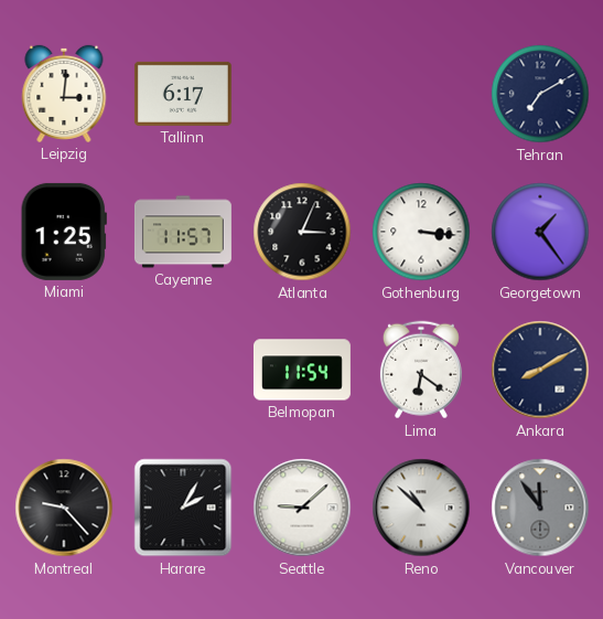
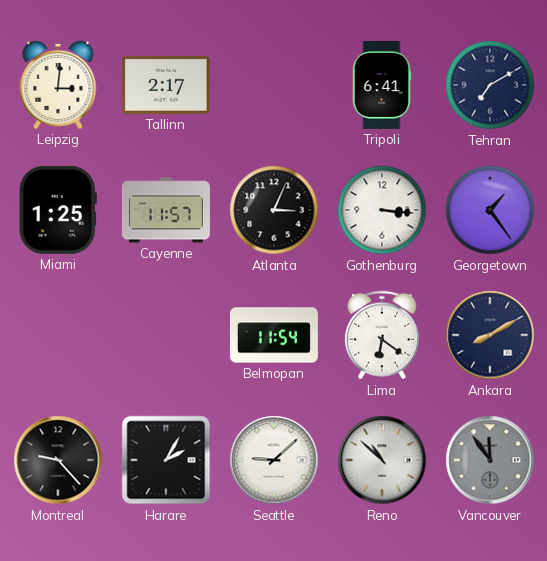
Tallinn: 6:17 -> 2:17 (166, 85)
Tripoli: none -> 6:41 (382, 85)
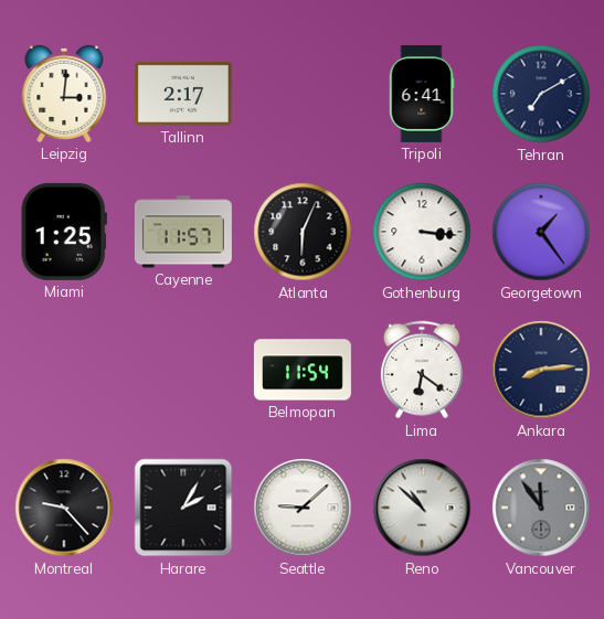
Atlanta: 3:04 -> 6:04 (303, 232)
Ankara: 8:10 -> 8:14 (541, 370)
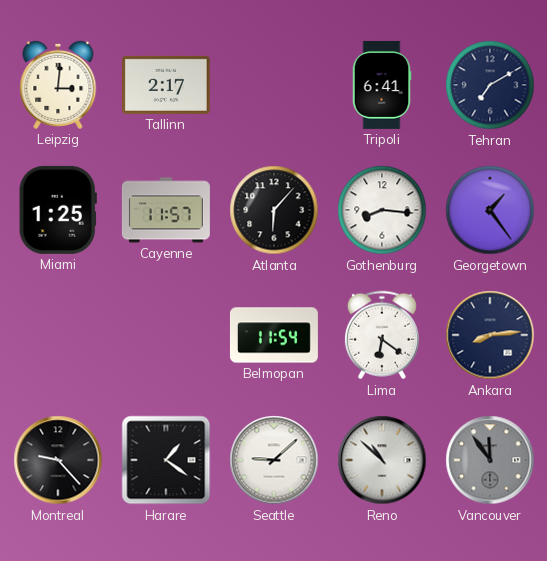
Atlanta: 6:04 -> 6:07 (274, 210)
Gothenburg: 3:16 -> 8:16 (382, 210)
Harare: 2:05 -> 1:21 (166, 460)
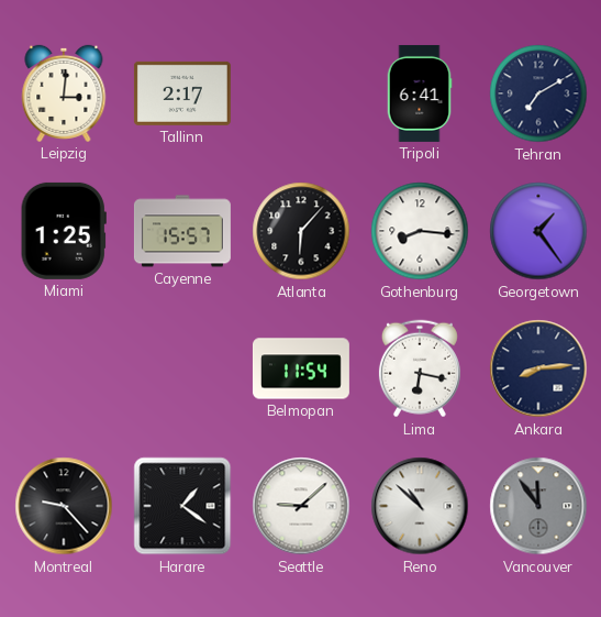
Cayenne: 11:57 -> 15:57 (182, 231)
Lima: 6:21 -> 6:17 (420, 368)
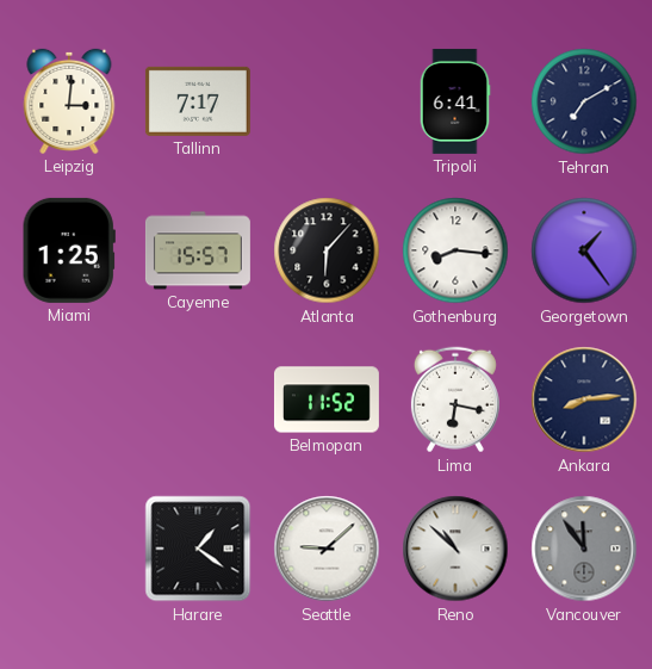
Tallinn: 2:17 -> 7:17 (198, 101)
Belmopan: 11:54 -> 11:52 (327, 399)
Montreal: 9:23 -> none (64, 506)
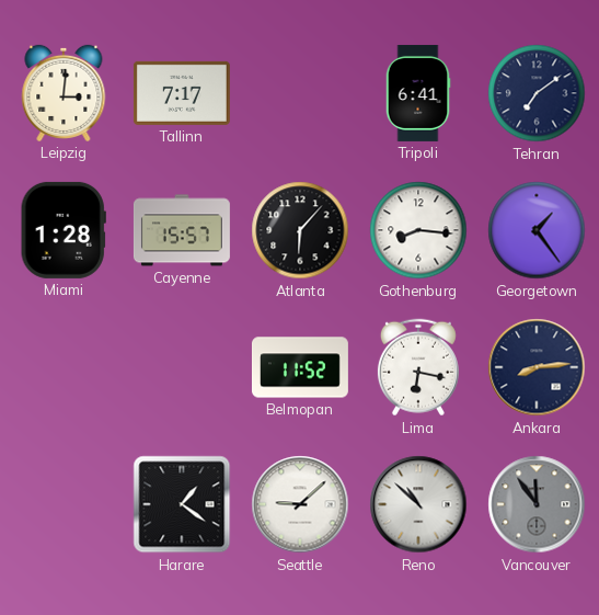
Tehran: 7:10 -> 7:09 (537, 93)
Miami: 1:25 -> 1:28 (64, 230)
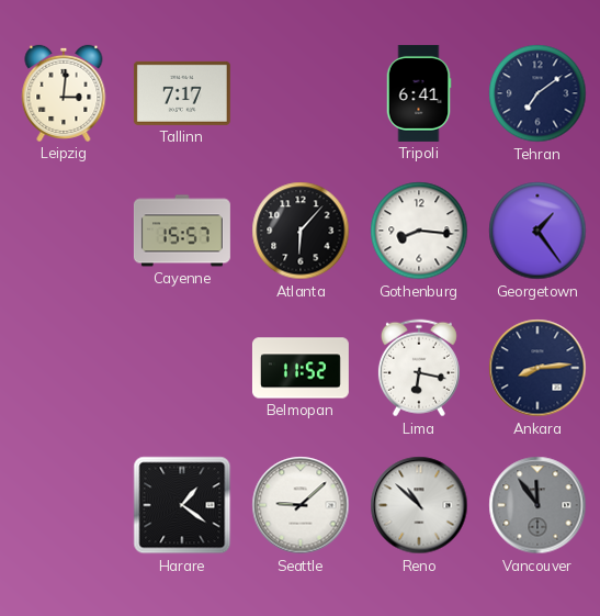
Miami: 1:28 -> none (64, 230)
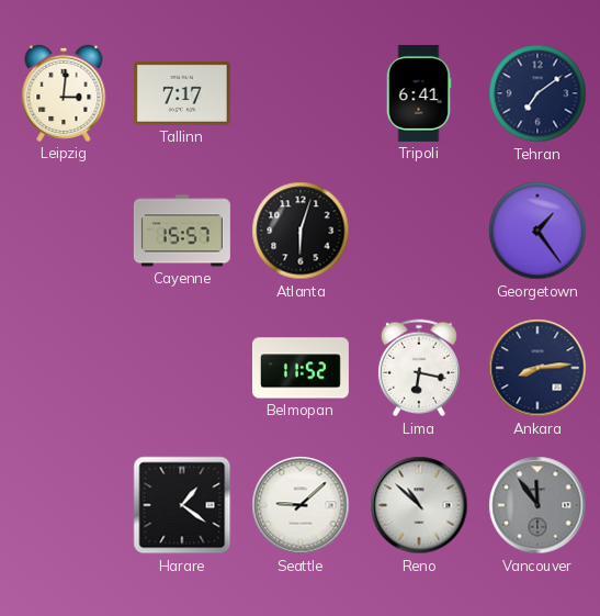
Atlanta: 6:07 -> 6:03 (301, 231)
Gothenburg: 8:16 -> none (419, 231)
